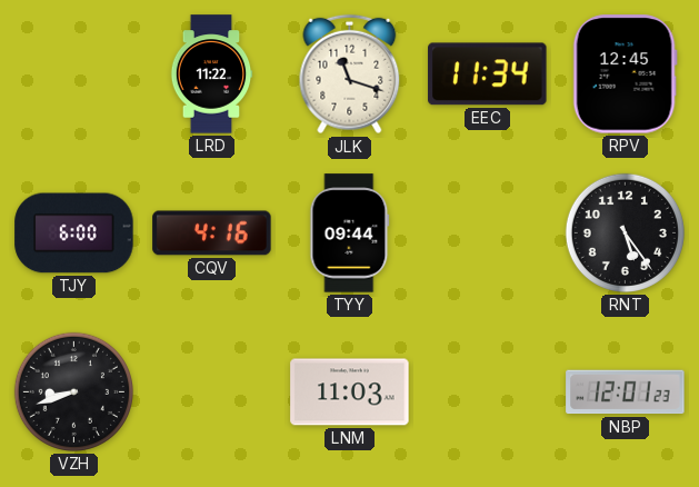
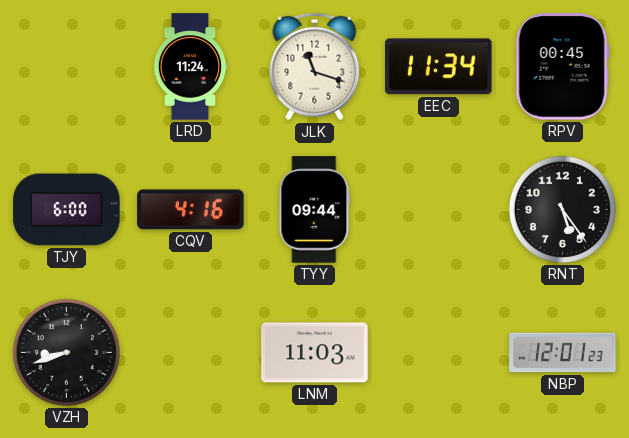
LRD: 11:22 -> 11:24 (190, 67)
RPV: 12:45 -> 00:45 (562, 67)
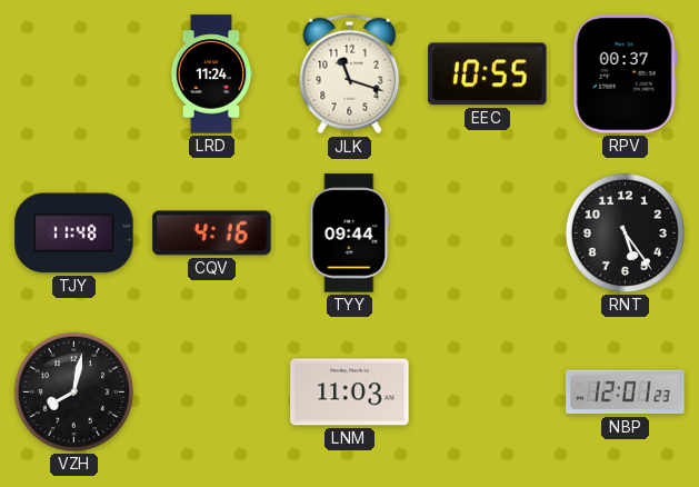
EEC: 11:34 -> 10:55 (488, 74)
RPV: 00:45 -> 00:37 (625, 74)
TJY: 6:00 -> 11:48 (74, 233)
VZH: 8:42 -> 8:02 (73, 391)
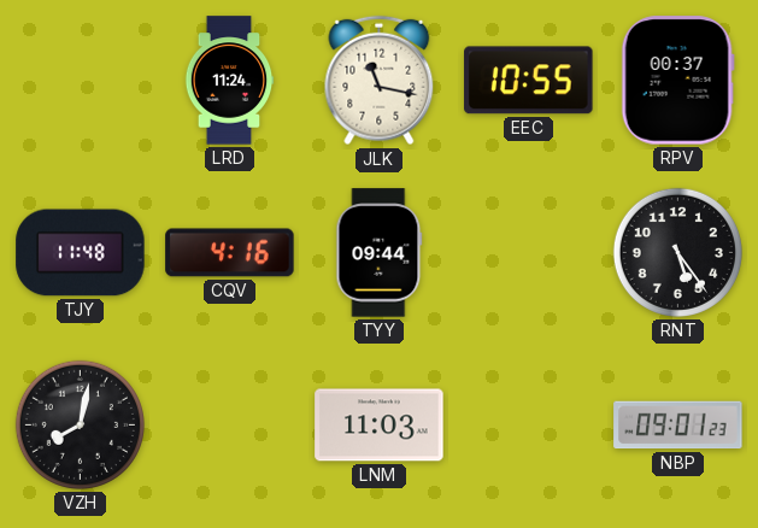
JLK: 11:18 -> 11:17 (380, 81)
NBP: 12:01 -> 09:01 (678, 426)
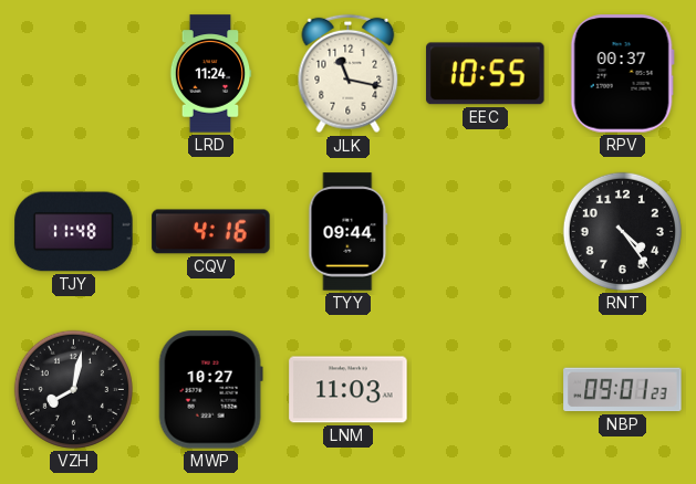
RNT: 5:24 -> 4:24 (622, 231)
MWP: none -> 10:27 (210, 390)
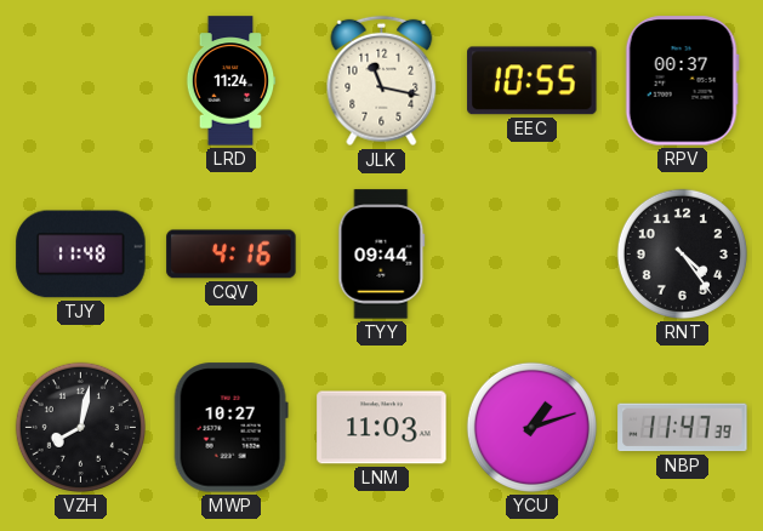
YCU: none -> 1:12 (531, 427)
NBP: 09:01 -> 11:47 (683, 428)
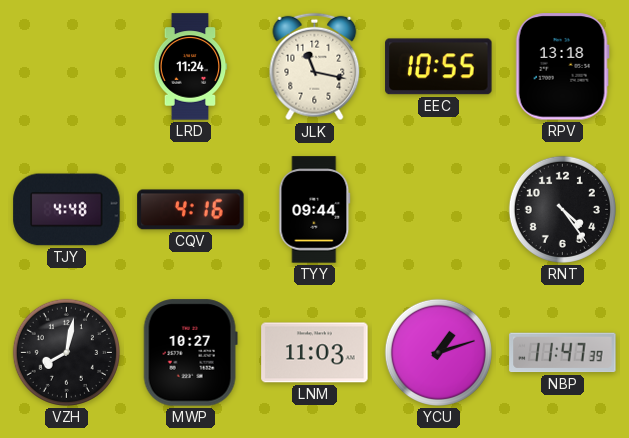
RPV: 00:37 -> 13:18 (562, 67)
TJY: 11:48 -> 4:48 (67, 210)
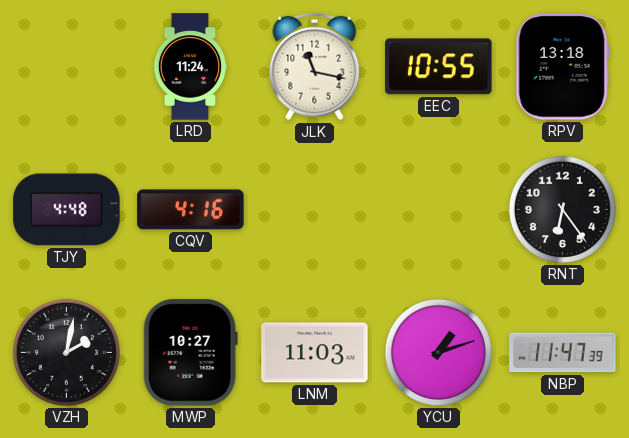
TYY: 09:44 -> none (315, 210)
RNT: 4:24 -> 6:24 (562, 209)
VZH: 8:02 -> 2:02 (66, 352)
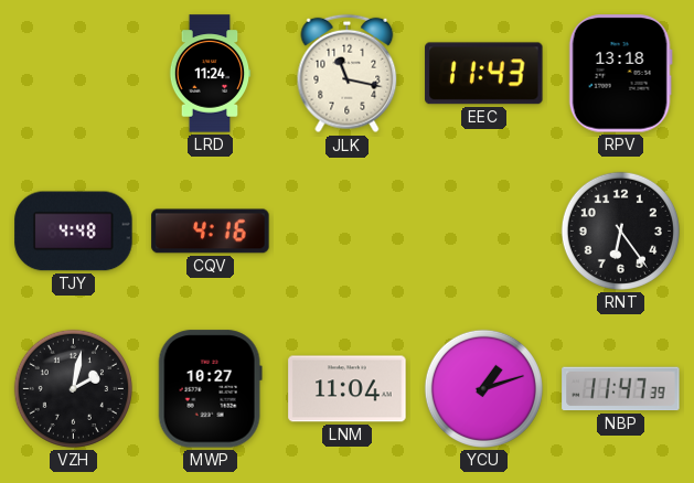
EEC: 10:55 -> 11:43 (484, 74)
LNM: 11:03 -> 11:04 (348, 389)
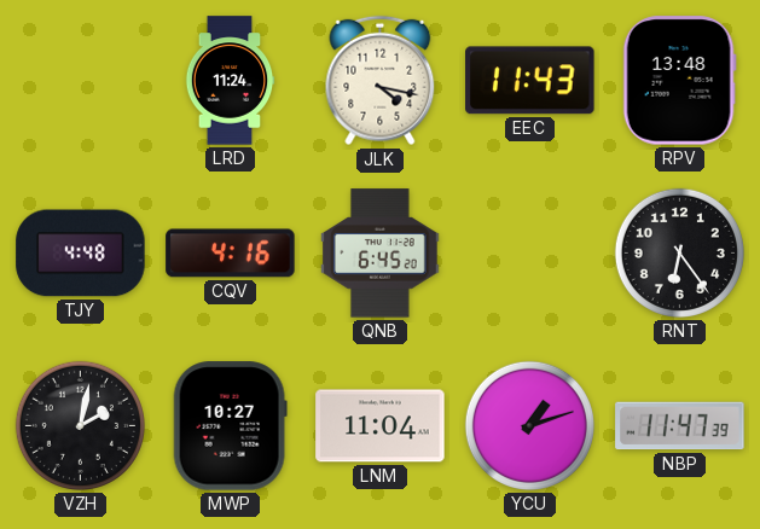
JLK: 11:17 -> 4:17 (381, 81)
RPV: 13:18 -> 13:48 (679, 81)
QNB: none -> 6:45 (381, 254)
